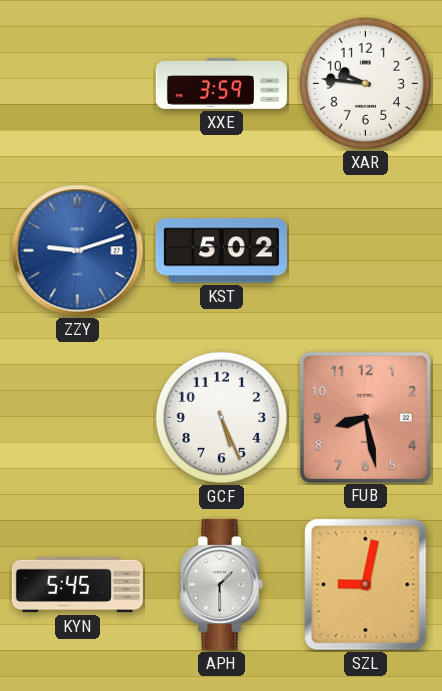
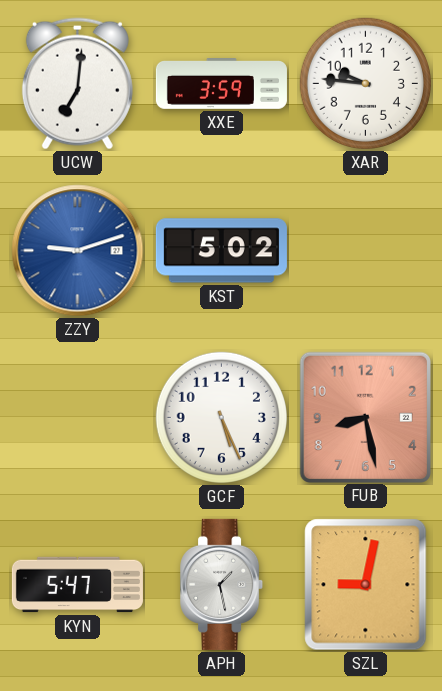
UCW: none -> 7:01 (77, 84)
KYN: 5:45 -> 5:47 (77, 585)
APH: 1:30 -> 1:28 (222, 584)
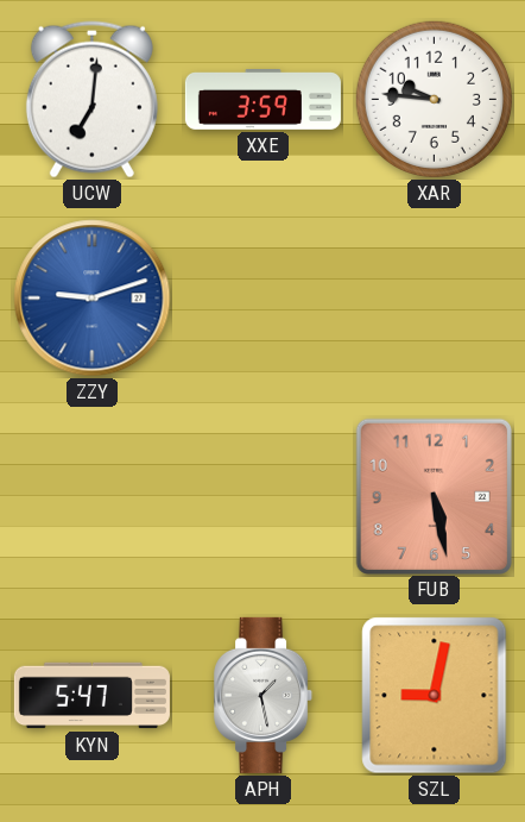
KST: 5:02 -> none (221, 251)
GCF: 5:26 -> none (221, 417)
FUB: 8:28 -> 5:28 (434, 496)
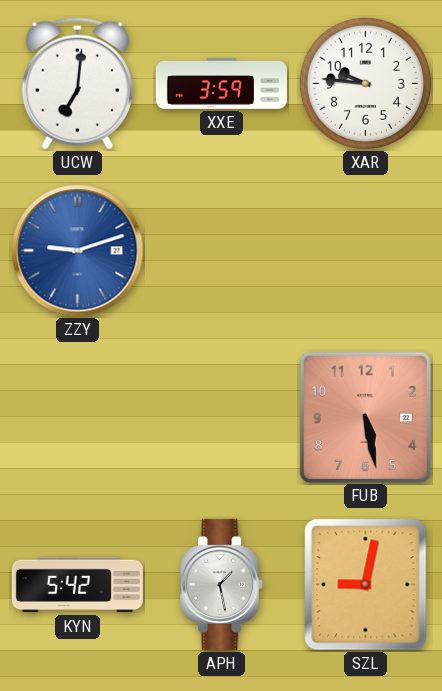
KYN: 5:47 -> 5:42 (77, 585)
